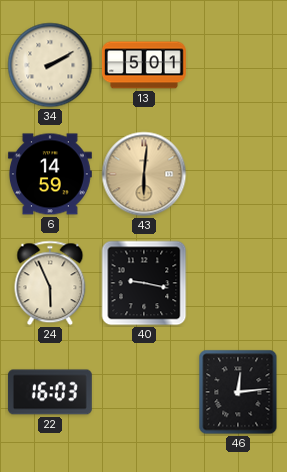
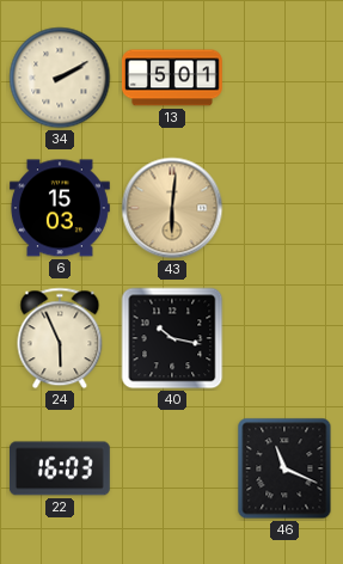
6: 14:59 -> 15:03 (60, 208)
40: 9:17 -> 10:17 (172, 338)
46: 12:14 -> 11:19 (284, 468)
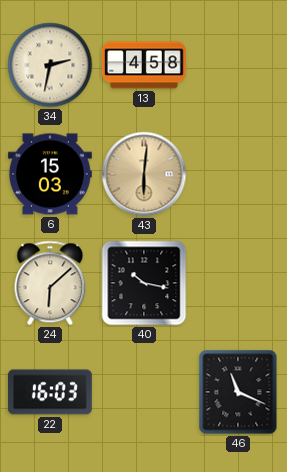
34: 2:10 -> 2:32 (50, 65)
13: 5:01 -> 4:58 (144, 65)
24: 5:56 -> 6:08 (50, 283)
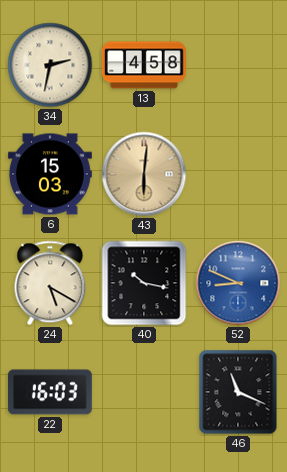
24: 6:08 -> 5:20 (50, 283)
52: none -> 8:49 (238, 283)
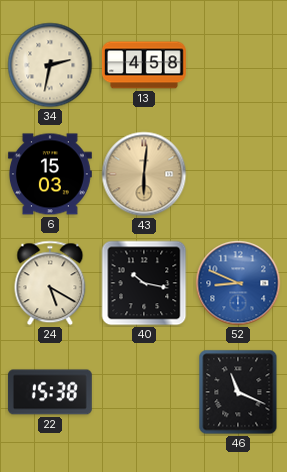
22: 16:03 -> 15:38 (50, 392)
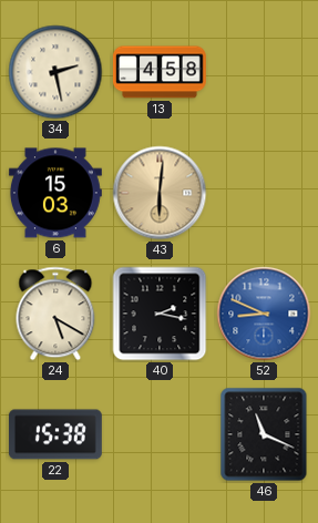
34: 2:32 -> 2:28 (55, 72)
40: 10:17 -> 2:17 (160, 314)
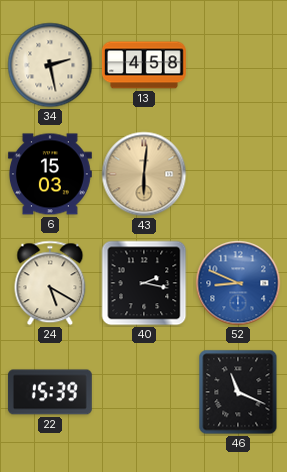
22: 15:38 -> 15:39 (50, 392)
